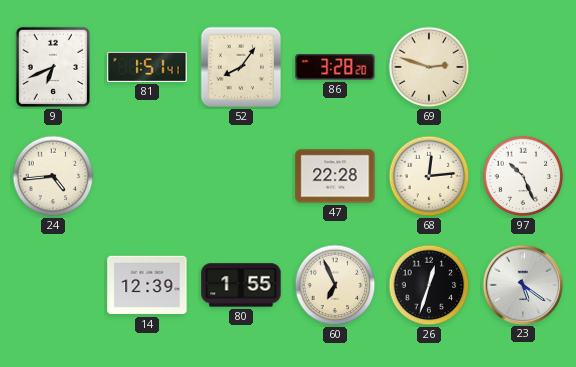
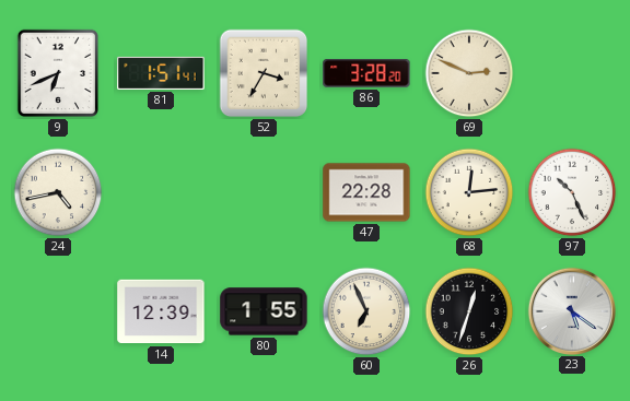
52: 8:06 -> 3:35 (264, 73)
69: 2:48 -> 2:49 (469, 73)
24: 4:44 -> 4:43 (58, 192)
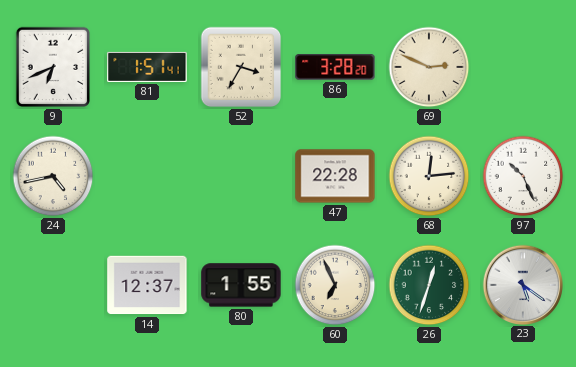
14: 12:39 -> 12:37 (147, 285)
26 dial: black -> green (429, 285)
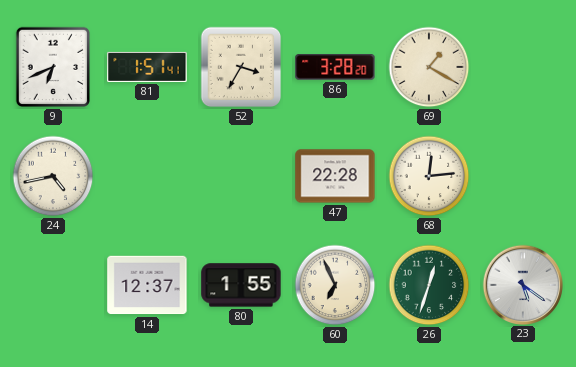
69: 2:49 -> 1:20 (429, 67)
97: 10:26 -> none (523, 176)
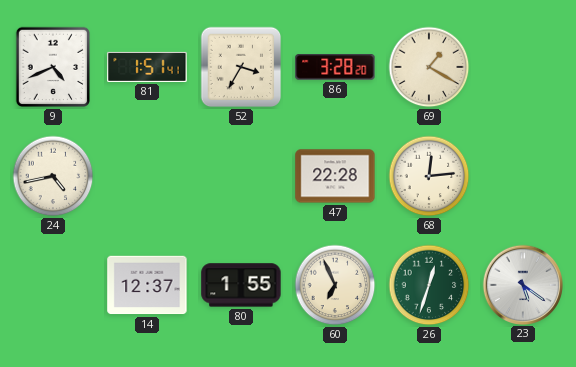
9: 6:41 -> 4:41 (52, 67)
